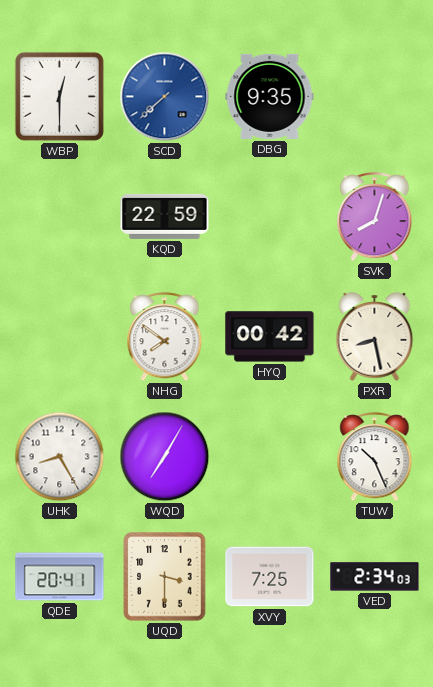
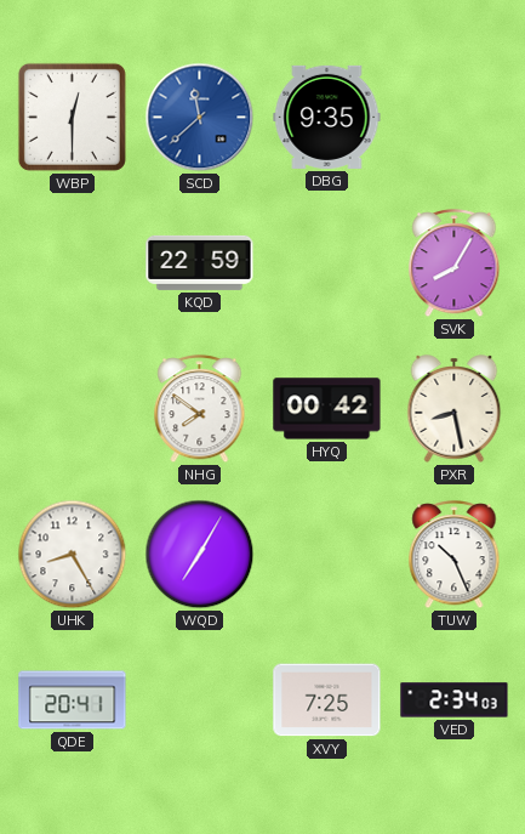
SCD: 7:38 -> 11:38 (200, 118)
SVK: 8:03 -> 8:05 (455, 263)
UQD: 3:30 -> none (165, 577)
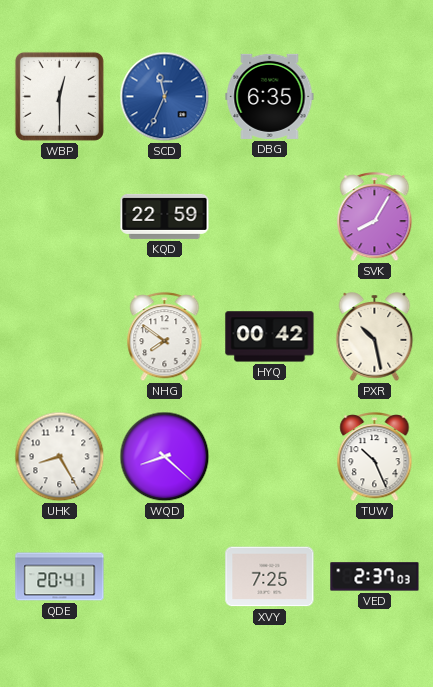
SCD: 11:38 -> 11:34 (165, 97)
DBG: 9:35 -> 6:35 (270, 96)
PXR: 8:28 -> 10:28 (375, 337)
WQD: 7:05 -> 8:22 (165, 457)
VED: 2:34 -> 2:37 (375, 577)
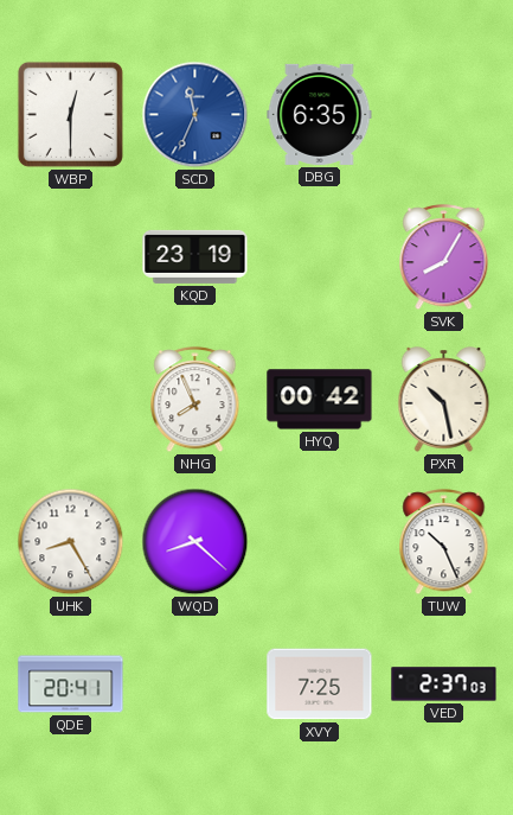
KQD: 22:59 -> 23:19 (195, 256)
NHG: 7:51 -> 7:56 (195, 400)
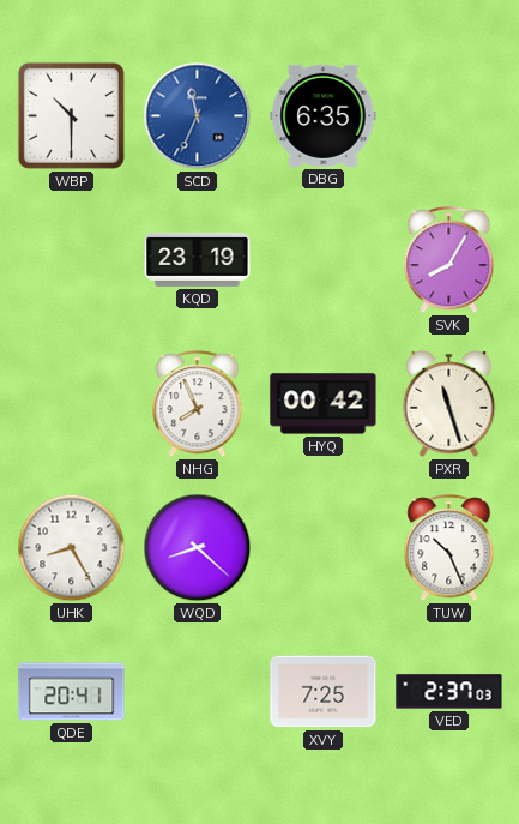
WBP: 12:30 -> 10:30 (71, 115)
PXR: 10:28 -> 11:27 (449, 404)
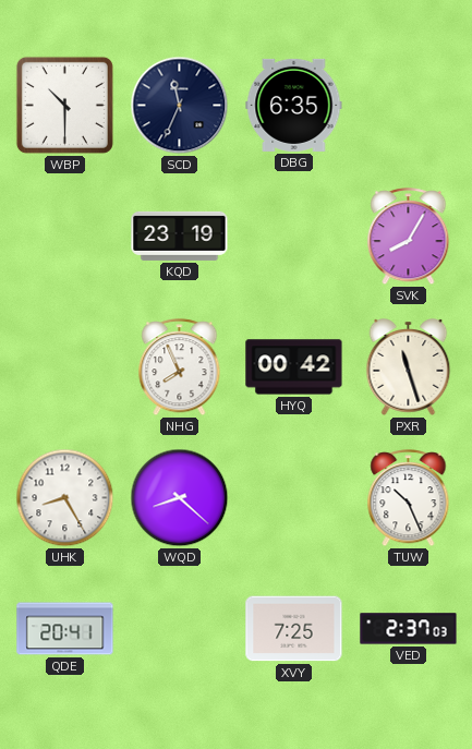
SCD dial: blue -> navy (180, 106)
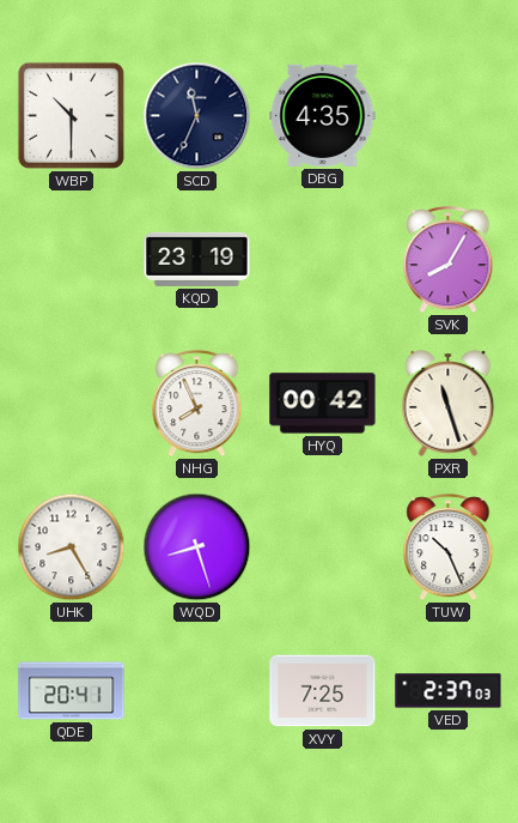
DBG: 6:35 -> 4:35 (323, 115)
WQD: 8:22 -> 8:27 (197, 547)
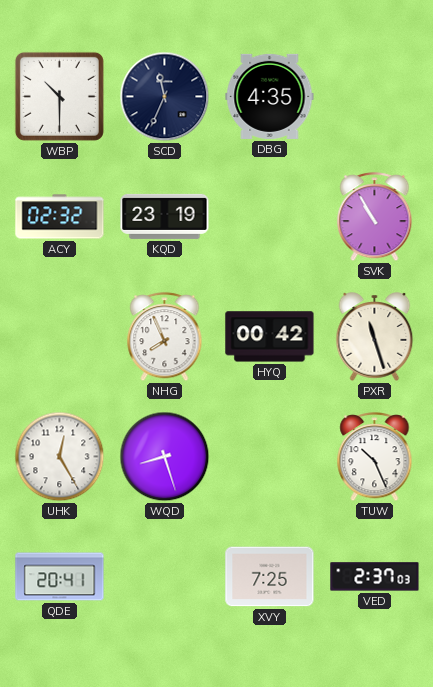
ACY: none -> 02:32 (60, 217)
SVK: 8:05 -> 10:55 (375, 217)
UHK: 8:25 -> 12:25 (60, 457)
